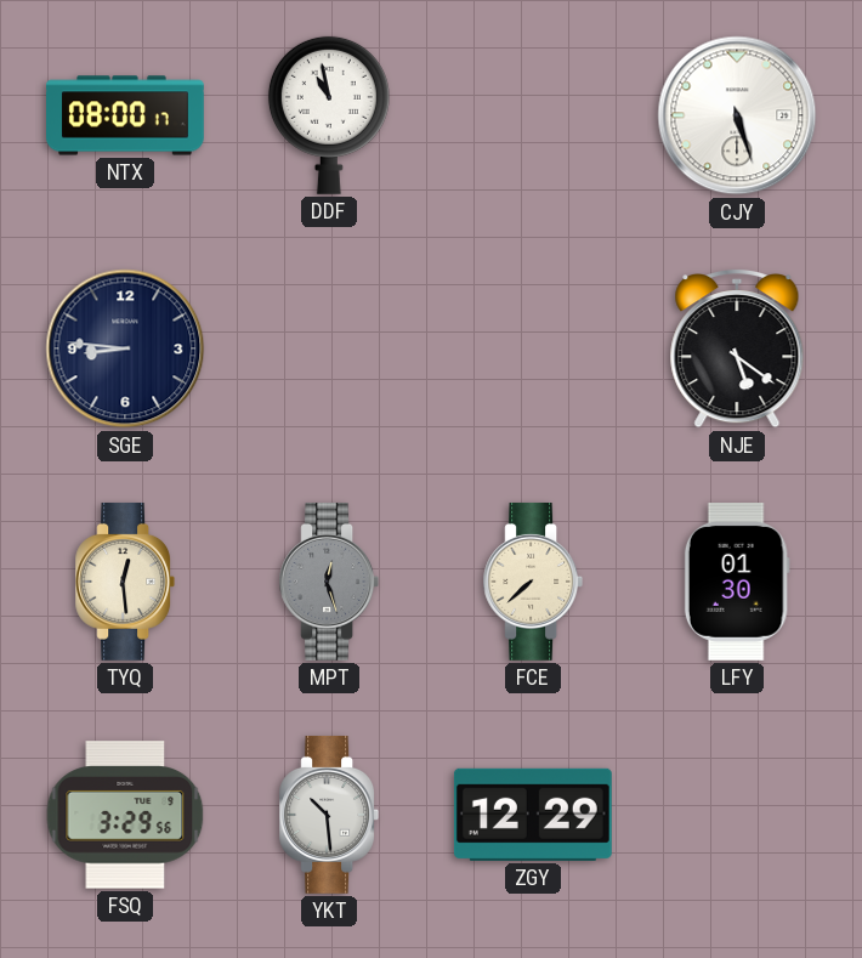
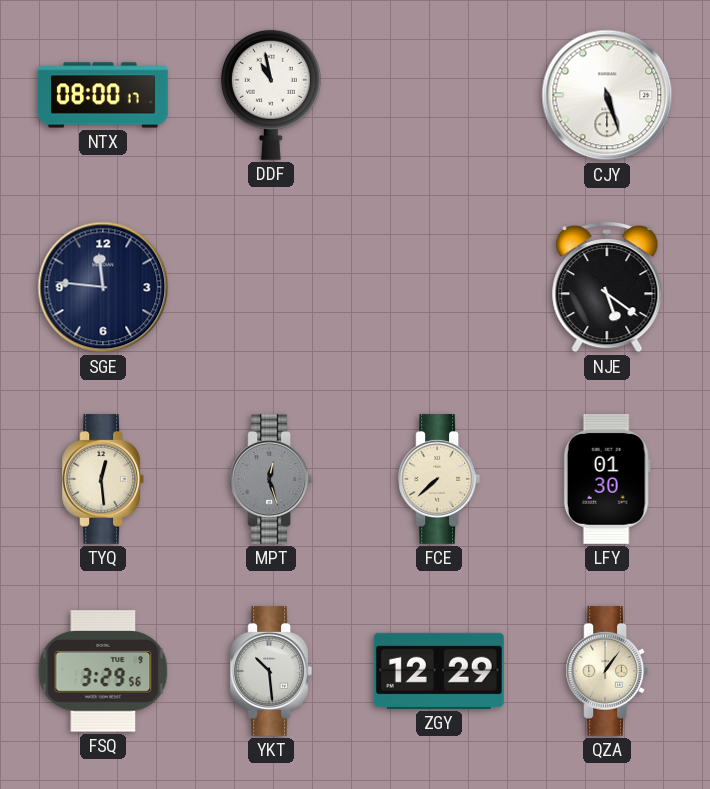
SGE: 8:46 -> 11:46 (103, 287)
QZA: none -> 1:06 (607, 671)
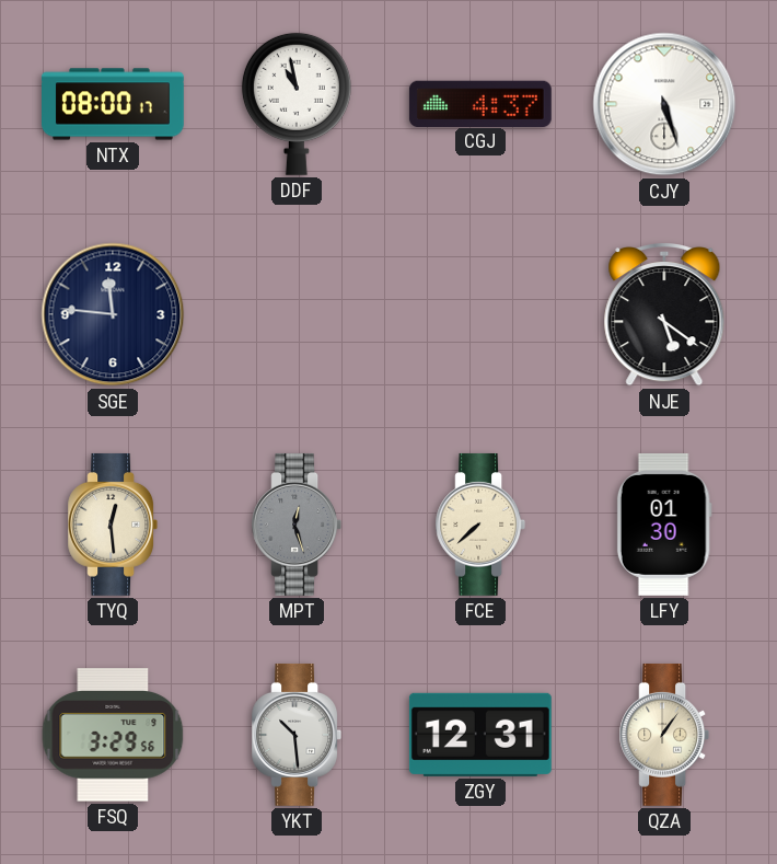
CGJ: none -> 4:37 (480, 103)
ZGY: 12:29 -> 12:31 (480, 735)
